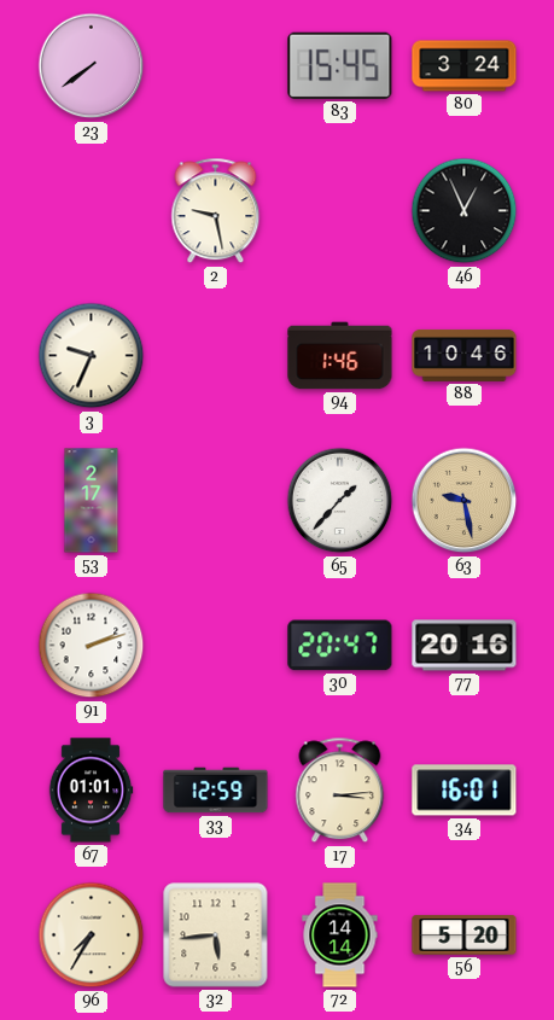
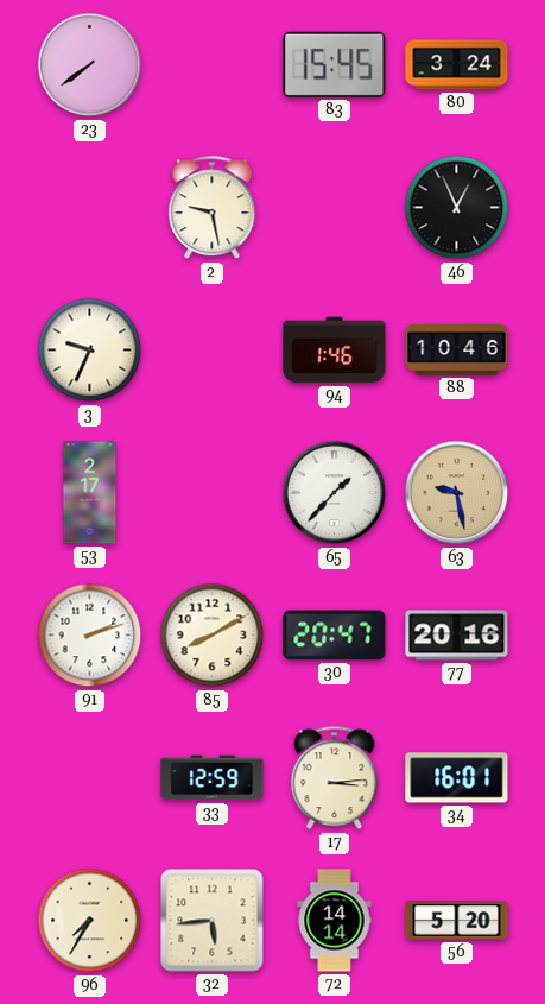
85: none -> 8:10 (213, 636)
67: 01:01 -> none (91, 791)
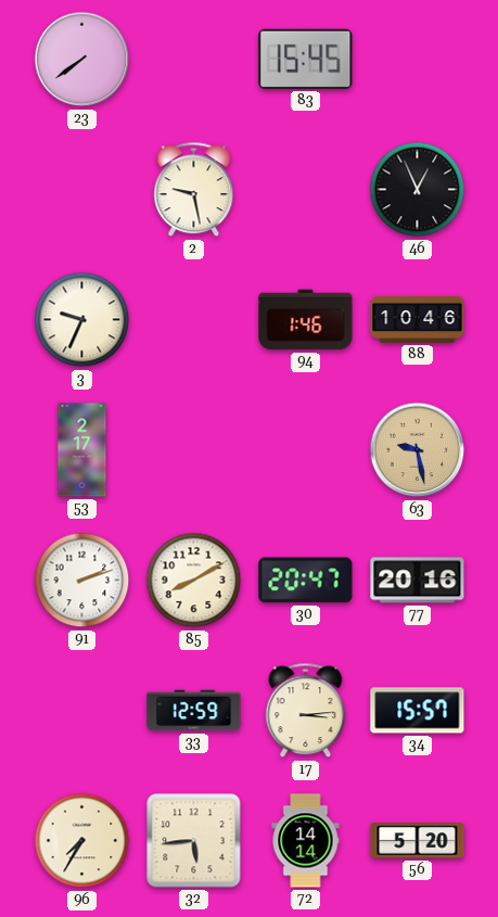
80: 3:24 -> none (457, 65)
65: 1:37 -> none (335, 493)
34: 16:01 -> 15:57 (418, 711)
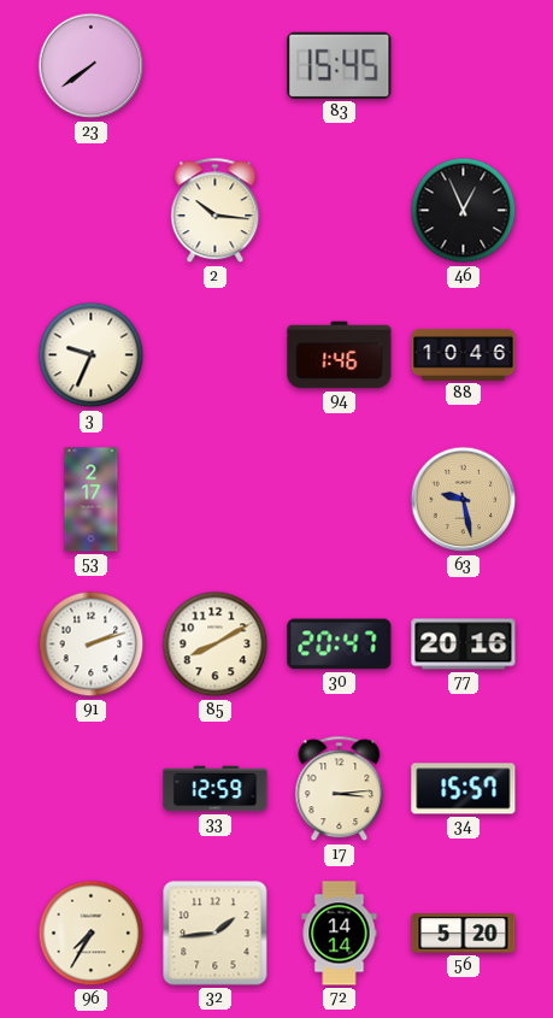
2: 9:28 -> 10:16 (216, 211)
32: 5:44 -> 1:44 (216, 934)
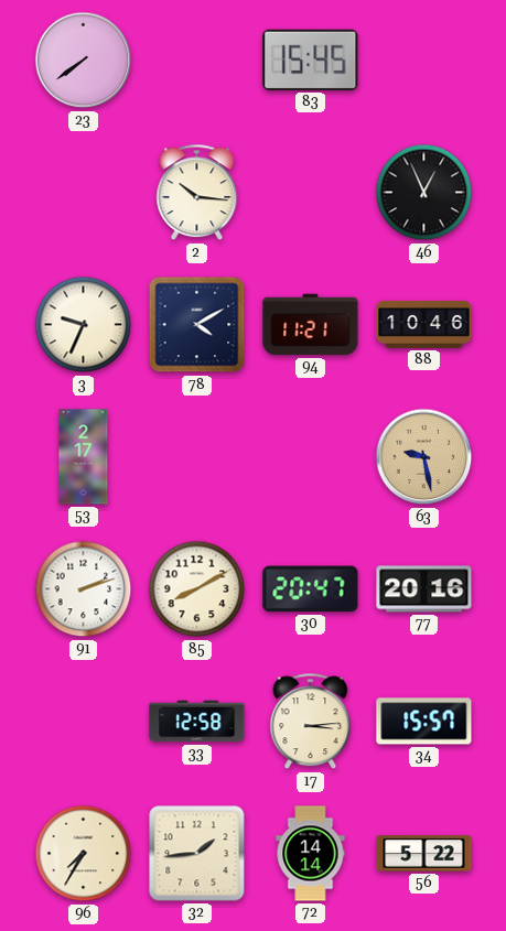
78: none -> 4:10 (197, 325)
94: 1:46 -> 11:21 (311, 325)
33: 12:59 -> 12:58 (197, 722)
56: 5:20 -> 5:22 (424, 854)
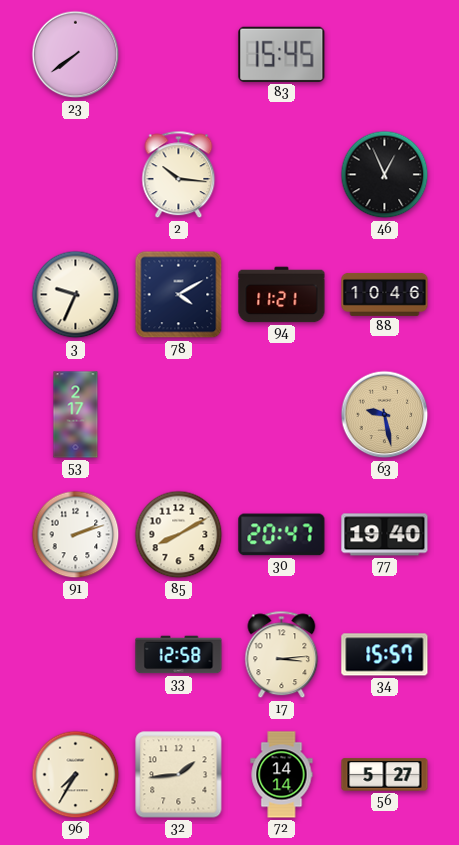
77: 20:16 -> 19:40 (385, 535)
56: 5:22 -> 5:27 (385, 775)
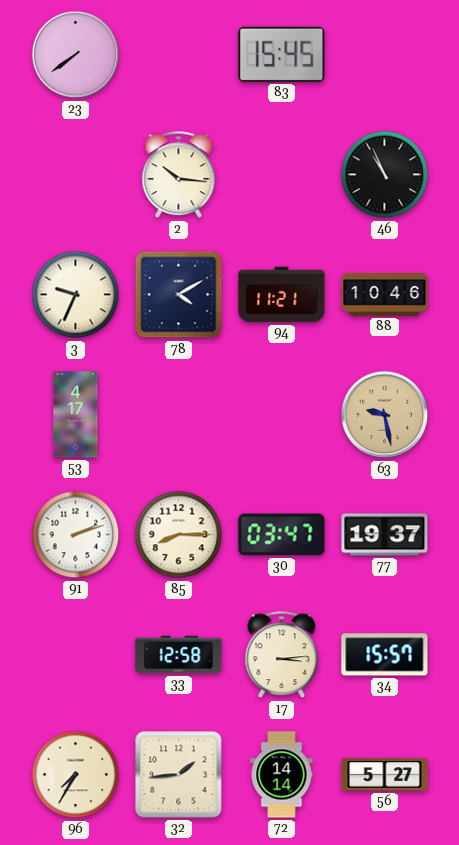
46: 12:56 -> 10:56 (385, 175)
53: 2:17 -> 4:17 (76, 415)
85: 8:10 -> 8:15 (179, 535)
30: 20:47 -> 03:47 (282, 535)
77: 19:40 -> 19:37 (385, 535)
